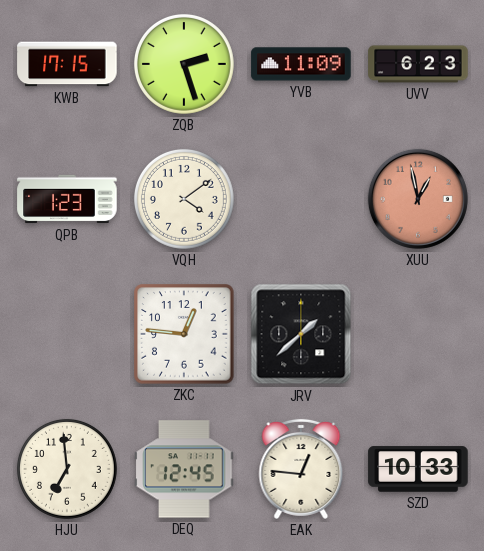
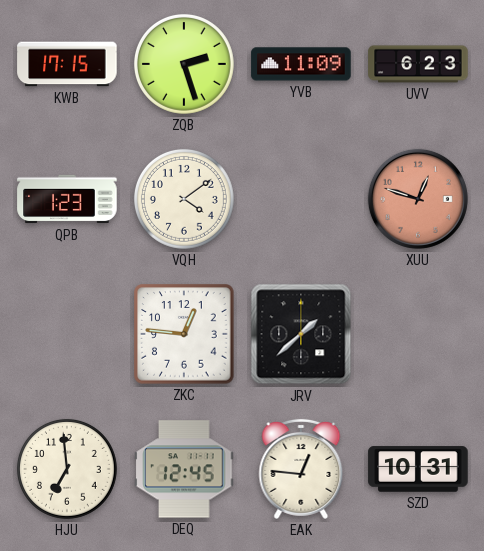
XUU: 12:58 -> 12:48 (418, 199)
SZD: 10:33 -> 10:31 (418, 469)
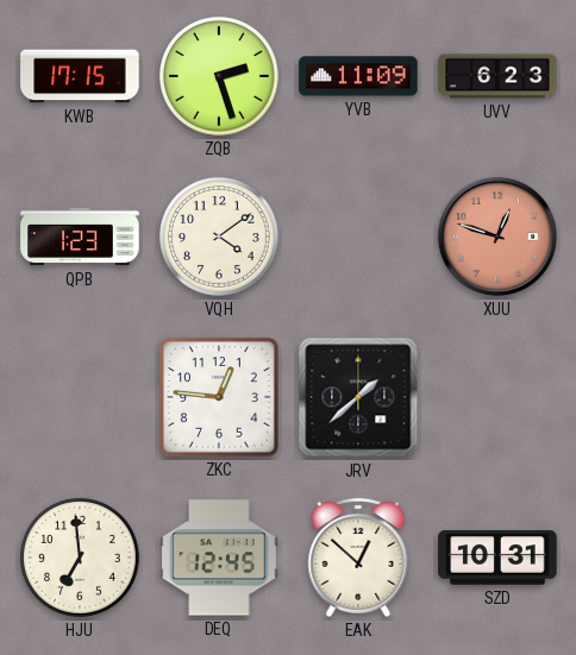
EAK: 12:46 -> 12:52 (358, 558)
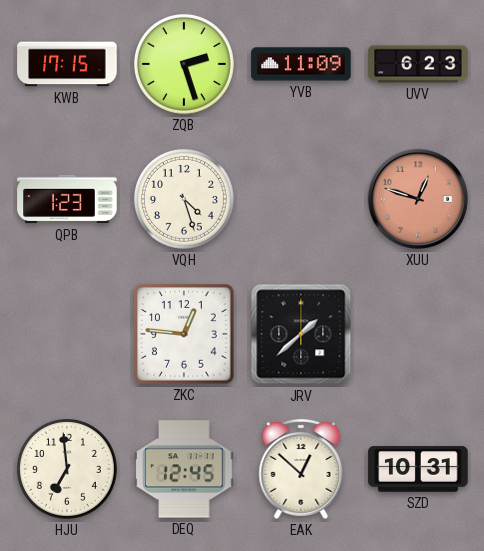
VQH: 4:09 -> 4:27 (184, 199)
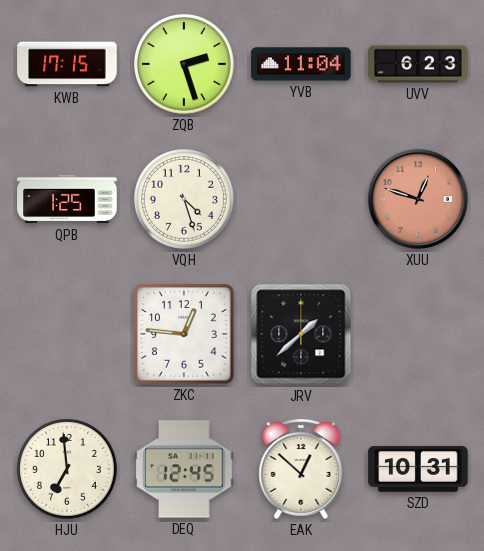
YVB: 11:09 -> 11:04 (301, 64)
QPB: 1:23 -> 1:25 (67, 199)
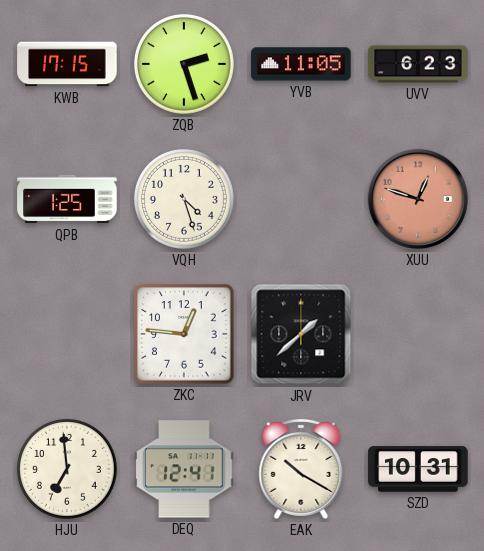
YVB: 11:04 -> 11:05 (301, 64)
DEQ: 12:45 -> 12:41 (184, 469)
EAK: 12:52 -> 10:20 (301, 469)
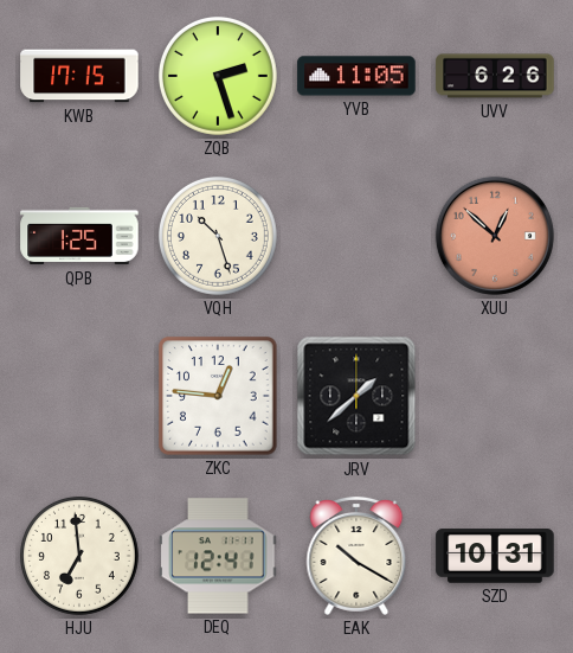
UVV: 6:23 -> 6:26 (495, 76)
VQH: 4:27 -> 10:27 (218, 236)
XUU: 12:48 -> 12:52 (495, 236)
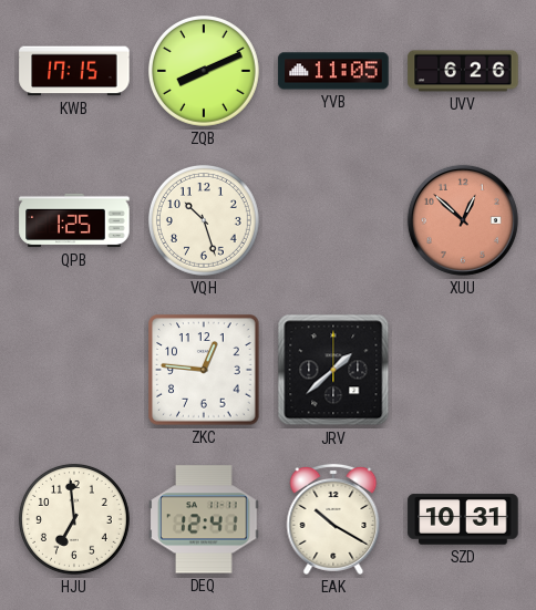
ZQB: 2:27 -> 8:11 (204, 71)
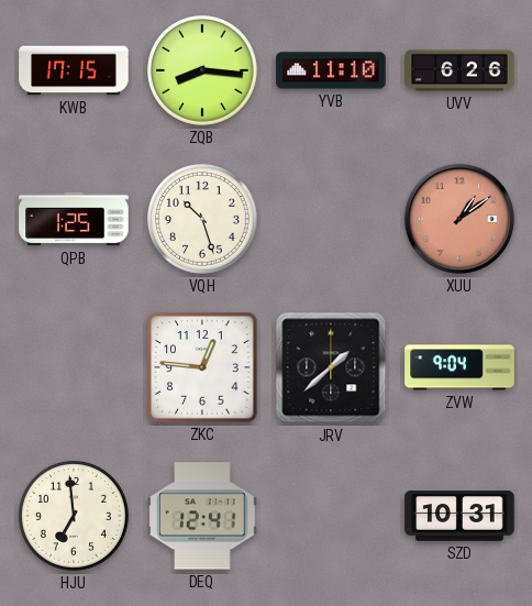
ZQB: 8:11 -> 8:16 (202, 70)
YVB: 11:05 -> 11:10 (331, 70)
XUU: 12:52 -> 1:09 (459, 219)
ZVW: none -> 9:04 (459, 367)
EAK: 10:20 -> none (333, 519)
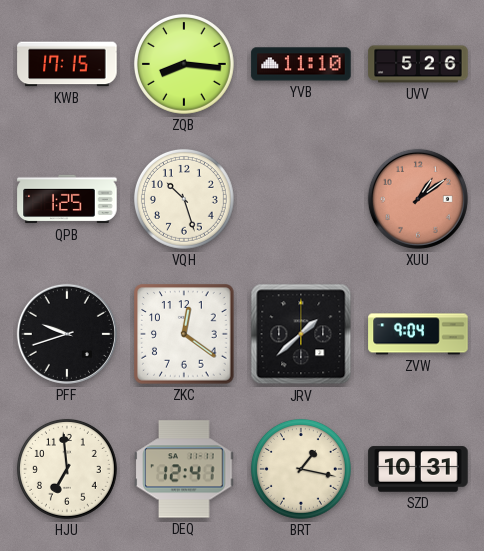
UVV: 6:26 -> 5:26 (418, 64)
PFF: none -> 9:42 (67, 334)
ZKC: 12:46 -> 12:21 (184, 334)
BRT: none -> 1:17 (301, 469)
